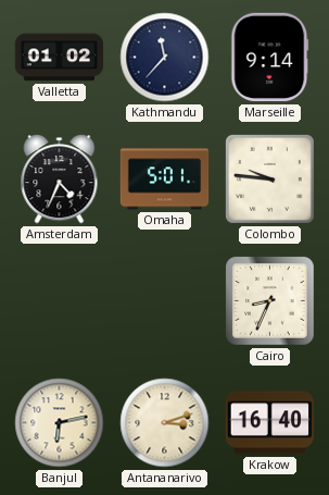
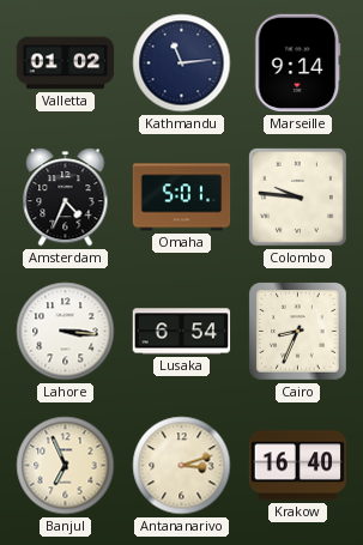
Kathmandu: 11:37 -> 11:14 (182, 63)
Lahore: none -> 3:16 (66, 332)
Lusaka: none -> 6:54 (182, 332)
Banjul: 6:13 -> 6:56 (66, 466)
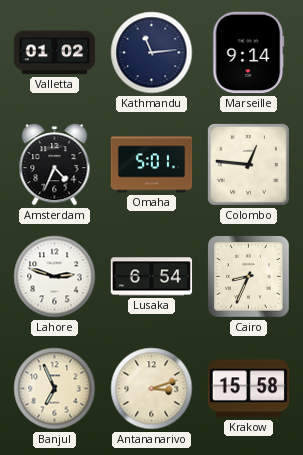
Colombo: 9:46 -> 12:46 (248, 164)
Lahore: 3:16 -> 2:48 (55, 277)
Krakow: 16:40 -> 15:58 (249, 389)
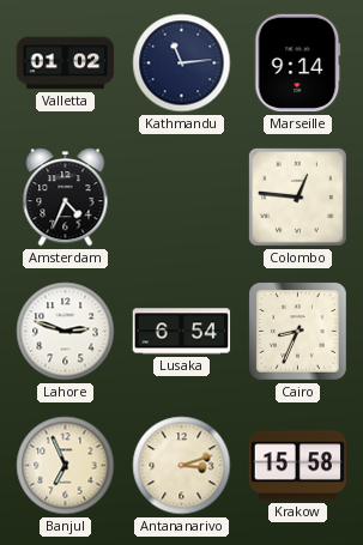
Omaha: 5:01 -> none (152, 165)
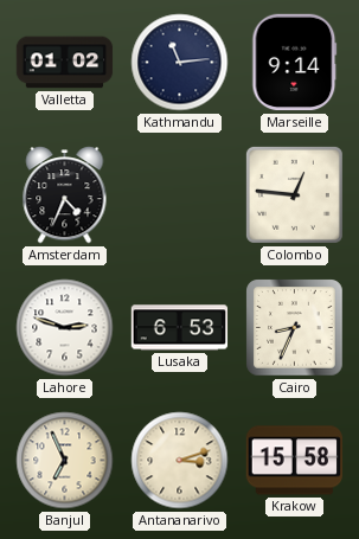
Lusaka: 6:54 -> 6:53 (180, 328)
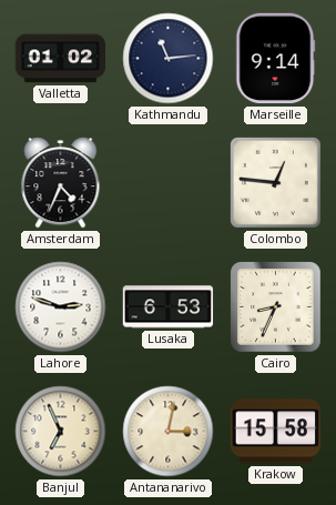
Antananarivo: 3:12 -> 3:02 (169, 432)
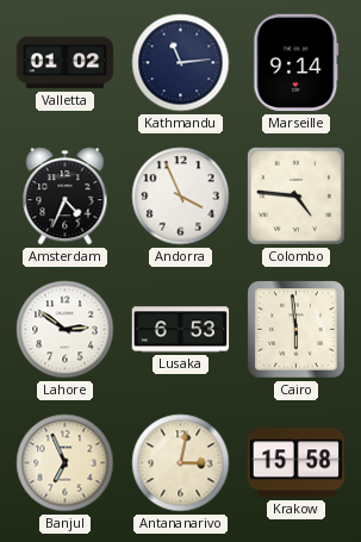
Andorra: none -> 3:56 (181, 197)
Colombo: 12:46 -> 4:46 (295, 195)
Lahore: 2:48 -> 2:51 (66, 330)
Cairo: 8:34 -> 5:59 (297, 330)
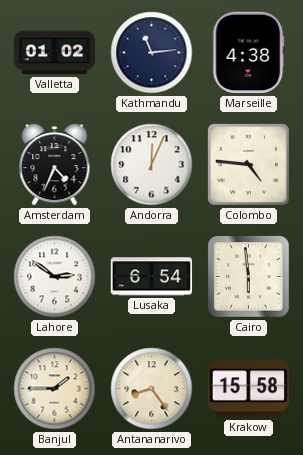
Marseille: 9:14 -> 4:38 (249, 53)
Andorra: 3:56 -> 12:04 (152, 165)
Lusaka: 6:53 -> 6:54 (152, 277)
Banjul: 6:56 -> 1:45 (55, 389)
Antananarivo: 3:02 -> 8:24 (152, 389)
